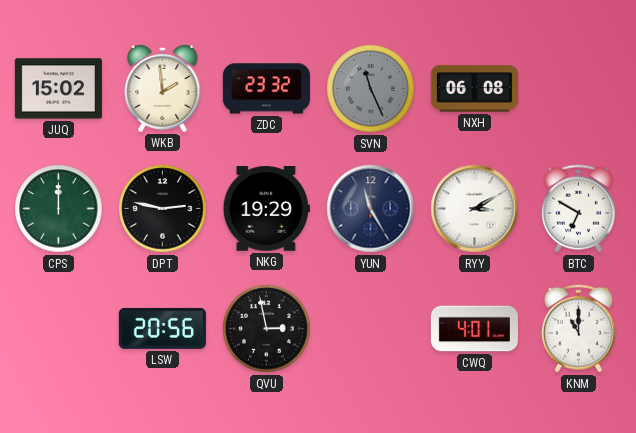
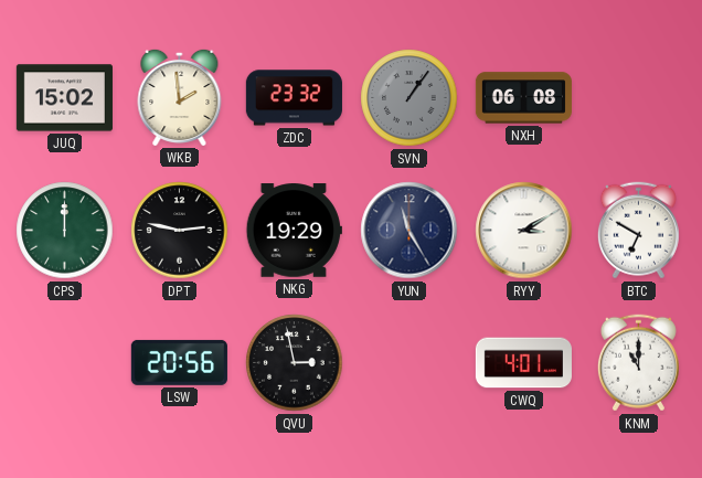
SVN: 11:26 -> 1:06 (410, 98)
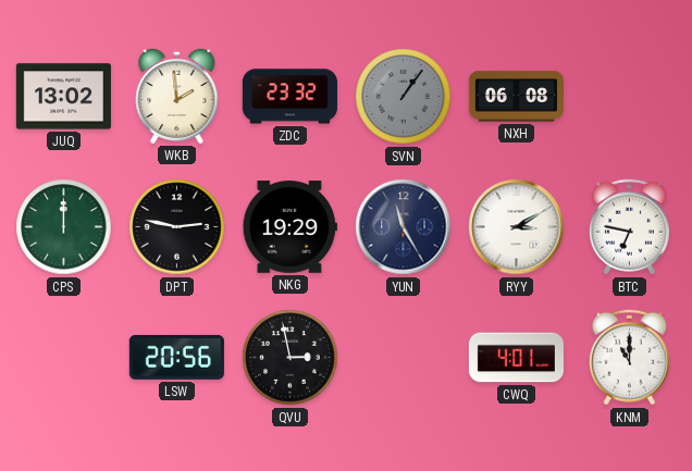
JUQ: 15:02 -> 13:02 (63, 97)
BTC: 6:50 -> 6:47 (629, 227)
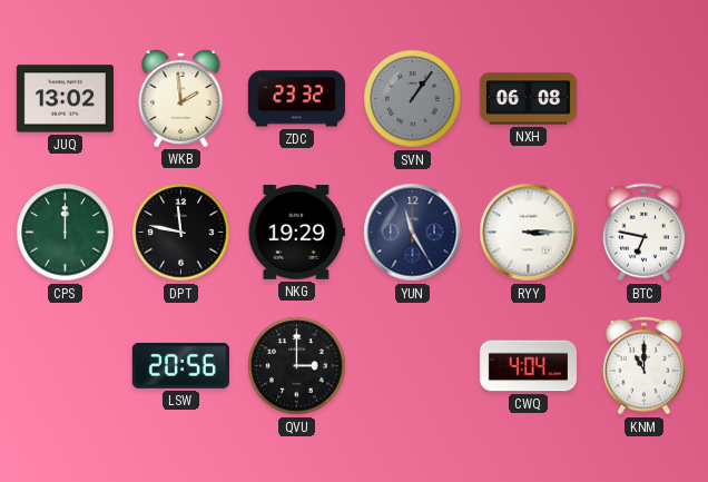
DPT: 2:47 -> 11:47 (181, 233)
RYY: 3:10 -> 3:15 (529, 233)
QVU: 2:58 -> 3:00 (297, 366)
CWQ: 4:01 -> 4:04 (528, 366)
